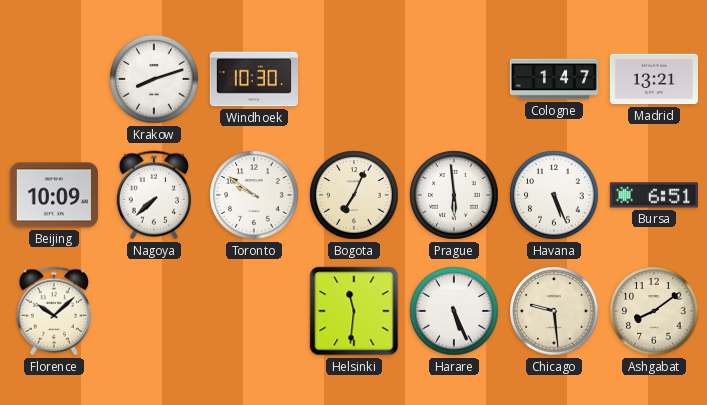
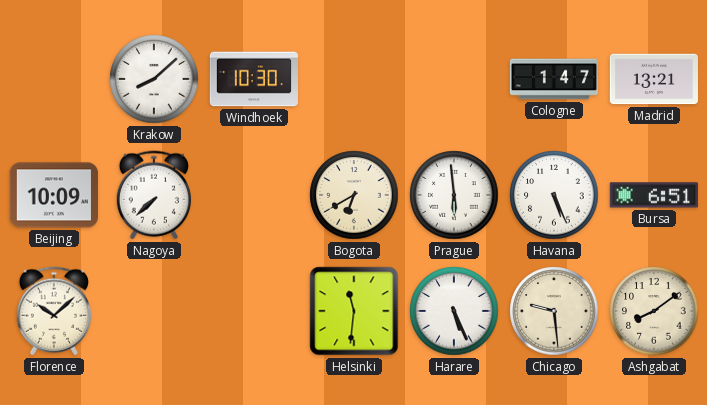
Krakow: 8:12 -> 8:08 (154, 79)
Toronto: 9:51 -> none (254, 195)
Bogota: 7:04 -> 6:40 (354, 195)
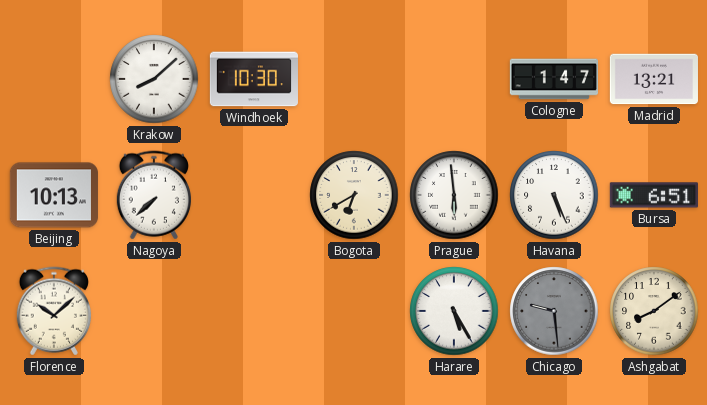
Beijing: 10:09 -> 10:13 (54, 195)
Helsinki: 11:31 -> none (354, 311)
Harare: 5:26 -> 5:25 (454, 311)
Chicago dial: cream -> grey (554, 311)
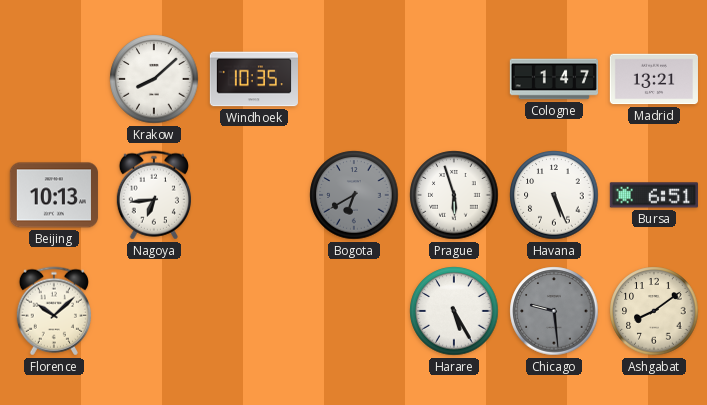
Windhoek: 10:30 -> 10:35 (254, 79)
Nagoya: 7:38 -> 6:44 (154, 195)
Bogota dial: cream -> grey (354, 195)
Prague: 5:59 -> 5:57 (454, 195)
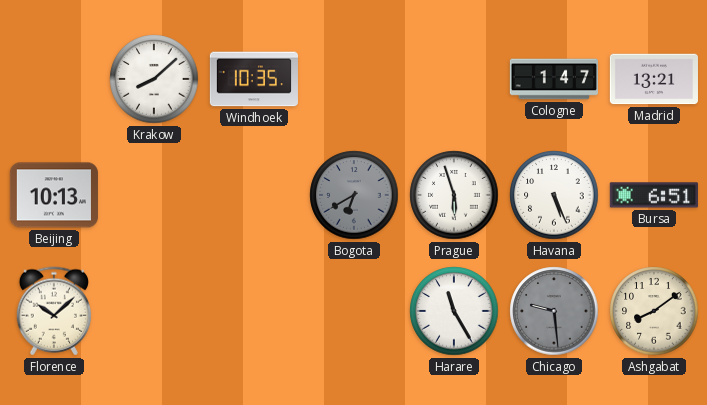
Nagoya: 6:44 -> none (154, 195)
Harare: 5:25 -> 11:25 (454, 311)
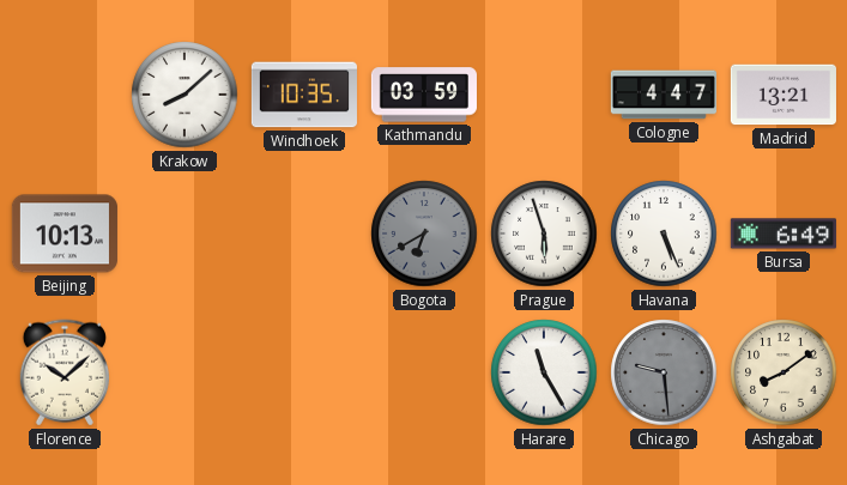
Kathmandu: none -> 03:59 (424, 95)
Cologne: 1:47 -> 4:47 (663, 95)
Bursa: 6:51 -> 6:49 (784, 234)
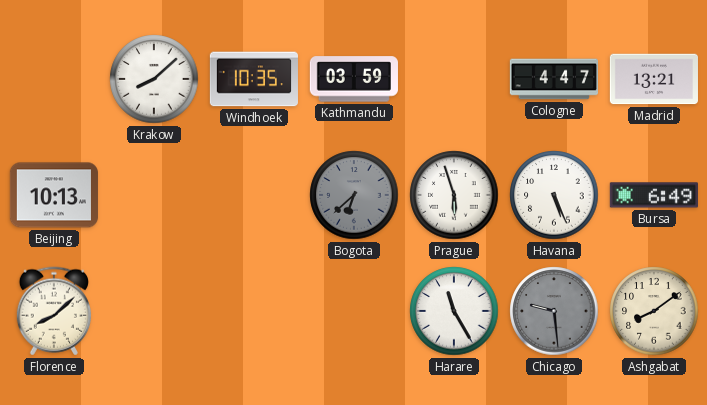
Bogota: 6:40 -> 6:38 (354, 195)
Florence: 10:08 -> 8:08 (54, 311)
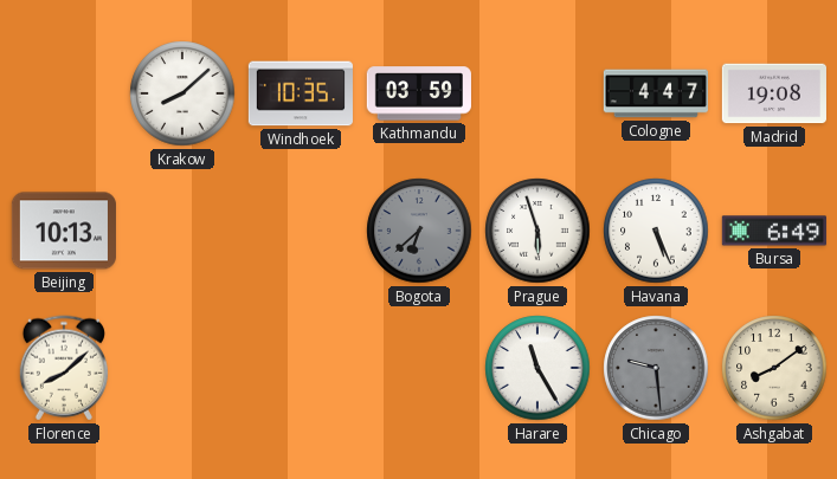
Madrid: 13:21 -> 19:08 (774, 93)
